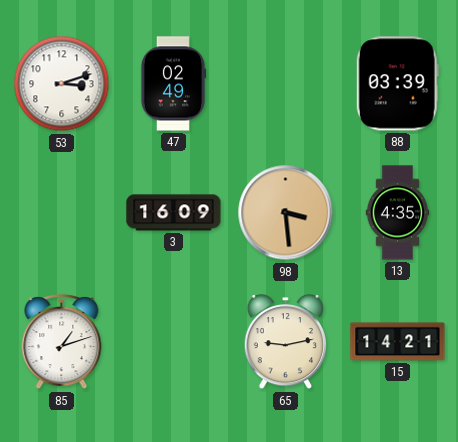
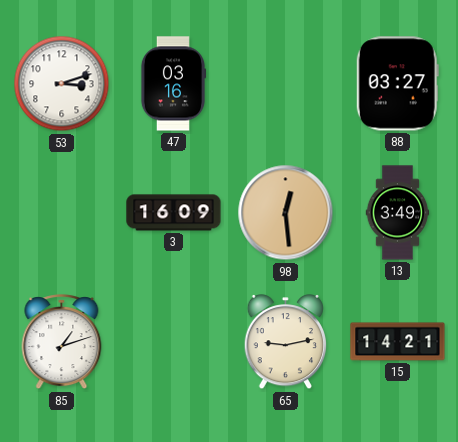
47: 02:49 -> 03:16 (173, 84)
88: 03:39 -> 03:27 (397, 84)
98: 3:29 -> 12:29 (286, 213)
13: 4:35 -> 3:49 (398, 213)
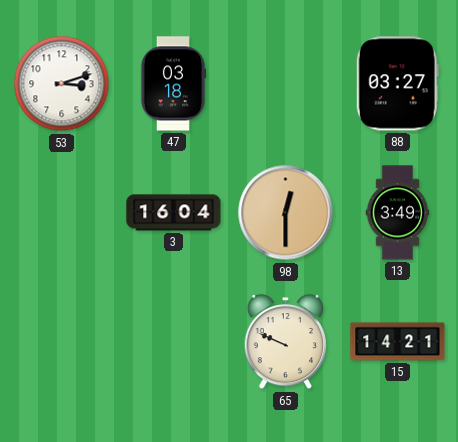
47: 03:16 -> 03:18 (173, 84)
3: 16:09 -> 16:04 (174, 213)
98: 12:29 -> 12:30 (286, 213)
85: 1:12 -> none (62, 342)
65: 9:13 -> 9:49 (286, 343)
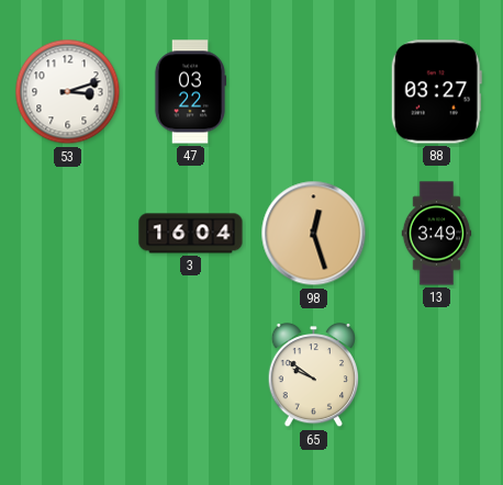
47: 03:18 -> 03:22 (190, 92)
98: 12:30 -> 12:27 (314, 234)
65: 9:49 -> 9:51 (314, 376)
15: 14:21 -> none (398, 342)
